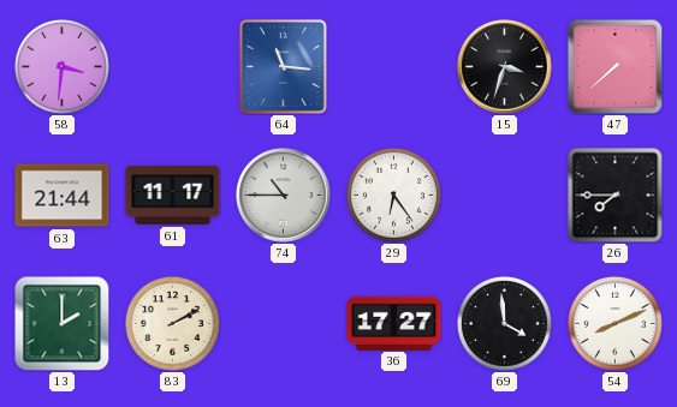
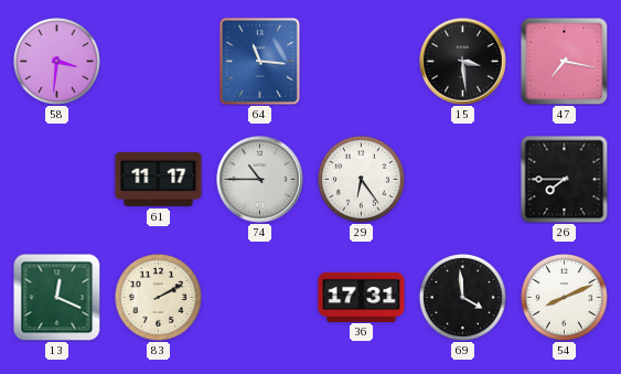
15: 3:33 -> 3:29 (463, 62)
47: 7:38 -> 7:17 (564, 61)
63: 21:44 -> none (63, 196)
13: 2:00 -> 12:19 (56, 297)
36: 17:27 -> 17:31 (362, 297)
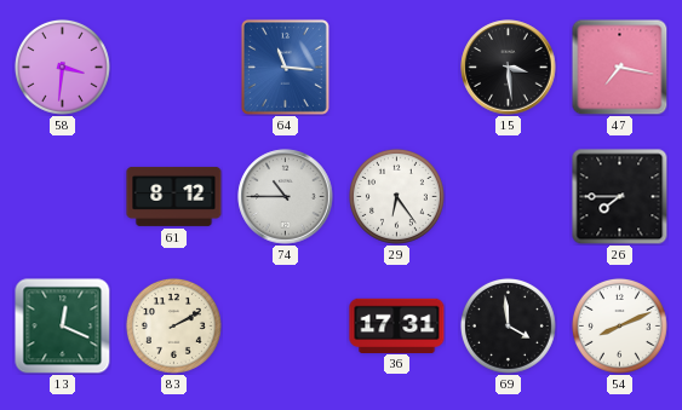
61: 11:17 -> 8:12 (174, 196)
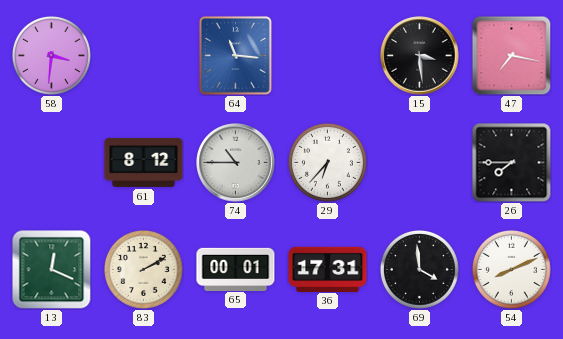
29: 6:24 -> 6:37 (327, 162)
65: none -> 00:01 (236, 269)
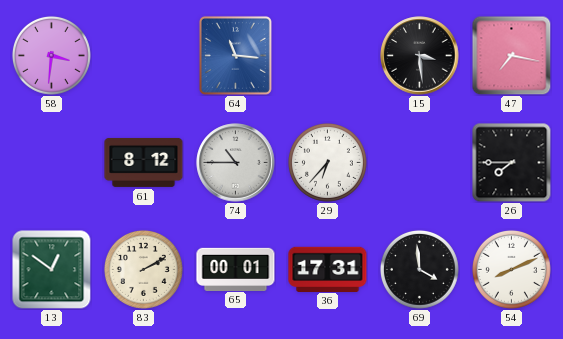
13: 12:19 -> 12:51 (51, 269)
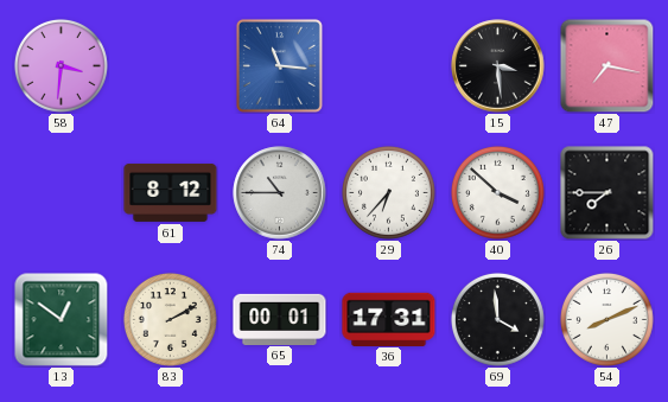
40: none -> 3:52 (497, 192)
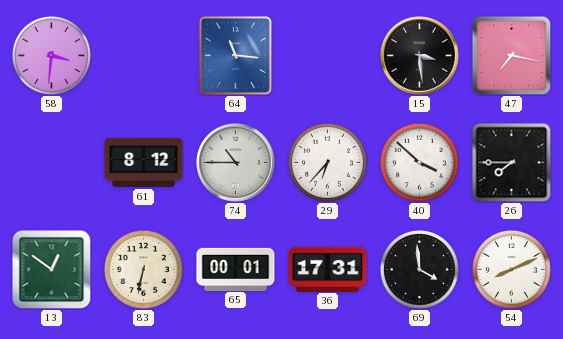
83: 2:10 -> 6:32 (143, 269)
